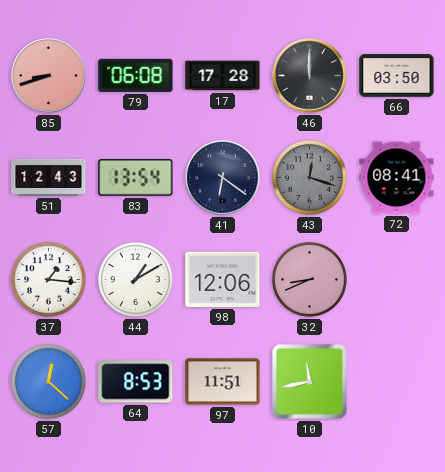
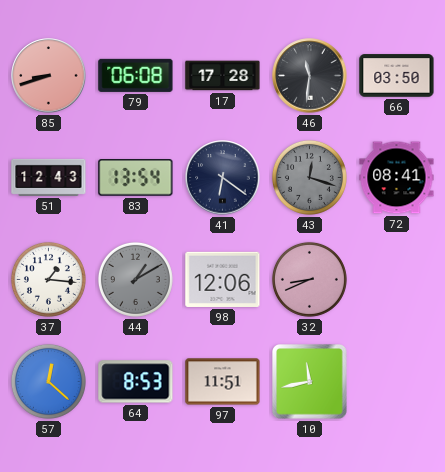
46: 12:00 -> 11:31 (310, 76)
44 dial: white -> grey (135, 279)
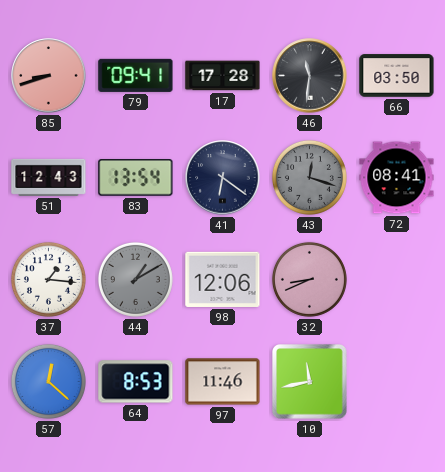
79: 06:08 -> 09:41 (136, 75)
97: 11:51 -> 11:46 (223, 382)
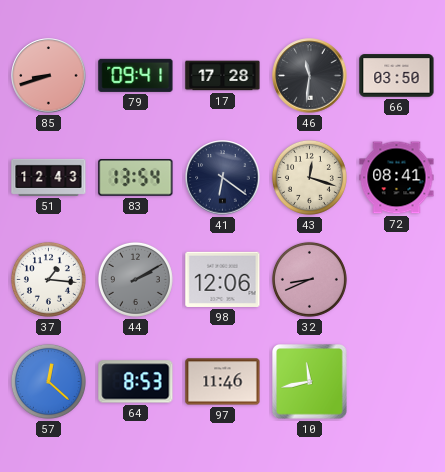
43 dial: grey -> cream (309, 177)
44: 1:10 -> 2:10 (135, 279)
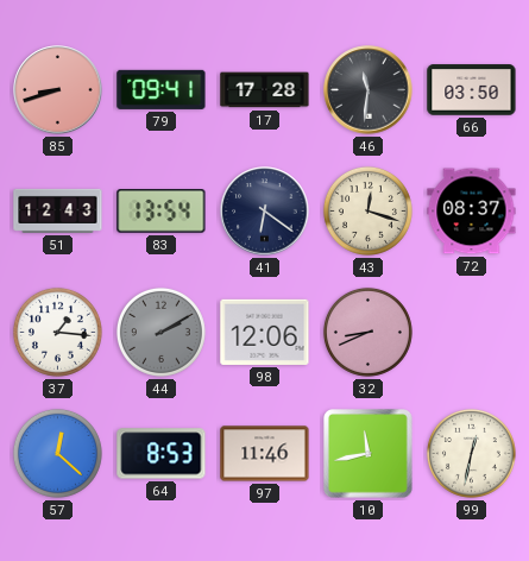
72: 08:41 -> 08:37 (472, 212)
99: none -> 12:32 (471, 453)
